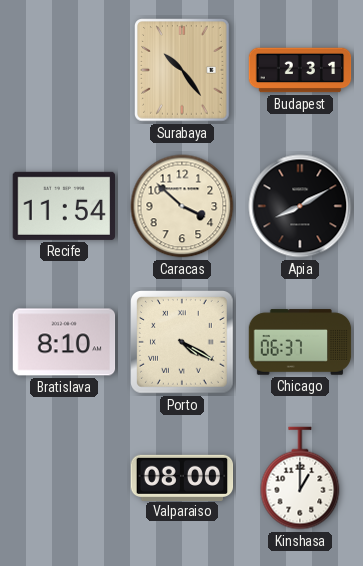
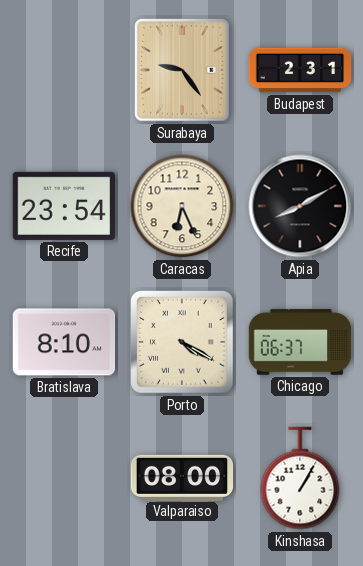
Surabaya: 10:24 -> 9:24 (183, 70)
Recife: 11:54 -> 23:54 (63, 206)
Caracas: 3:52 -> 6:26 (182, 206)
Kinshasa: 1:00 -> 1:05 (300, 478)
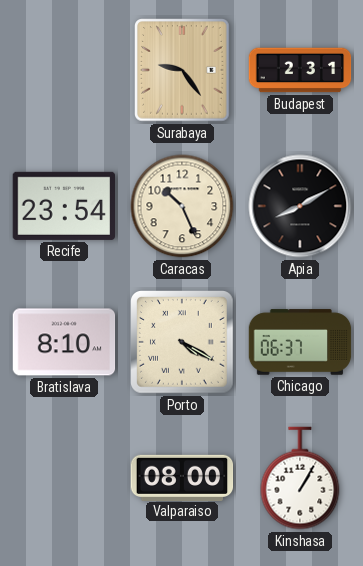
Caracas: 6:26 -> 10:26 (182, 206)
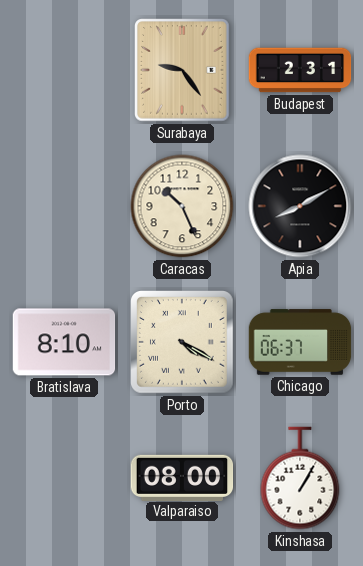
Recife: 23:54 -> none (63, 206)
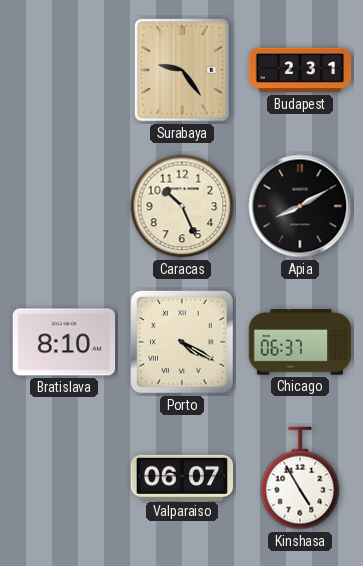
Valparaiso: 08:00 -> 06:07 (182, 477)
Kinshasa: 1:05 -> 4:55 (300, 478)
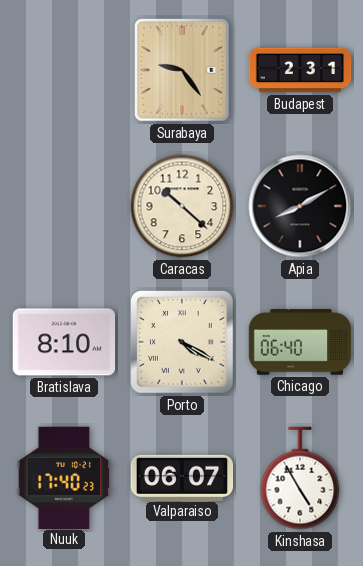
Caracas: 10:26 -> 10:22 (182, 206)
Chicago: 06:37 -> 06:40 (300, 342)
Nuuk: none -> 17:40 (64, 477)
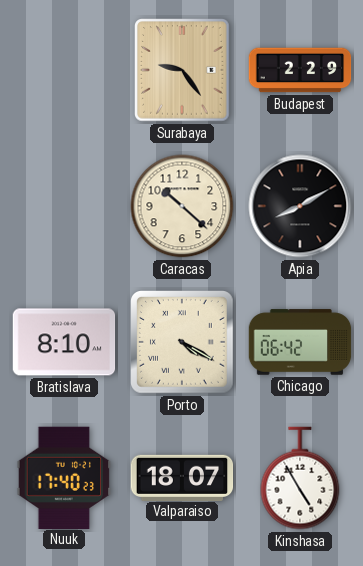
Budapest: 2:31 -> 2:29 (300, 70)
Chicago: 06:40 -> 06:42 (300, 342)
Valparaiso: 06:07 -> 18:07 (182, 477)
